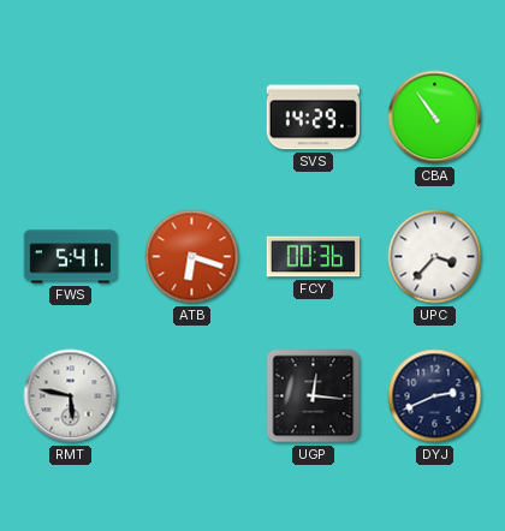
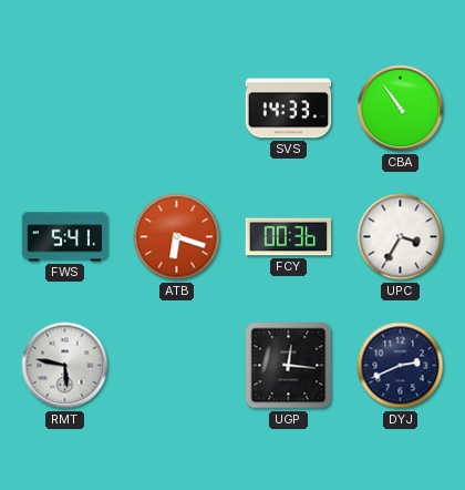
SVS: 14:29 -> 14:33 (289, 109)
UPC: 3:37 -> 3:35 (401, 237)
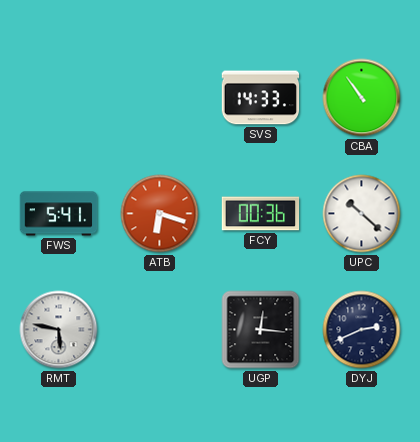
UPC: 3:35 -> 10:22 (362, 214)
